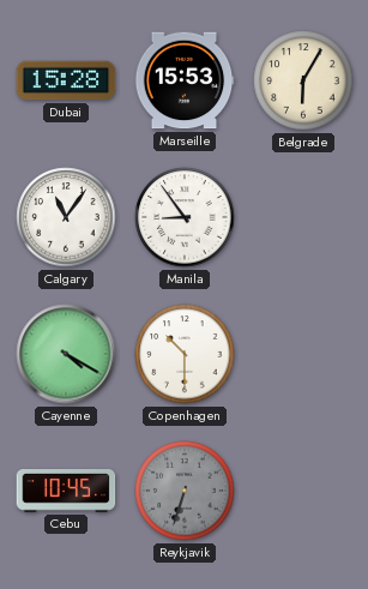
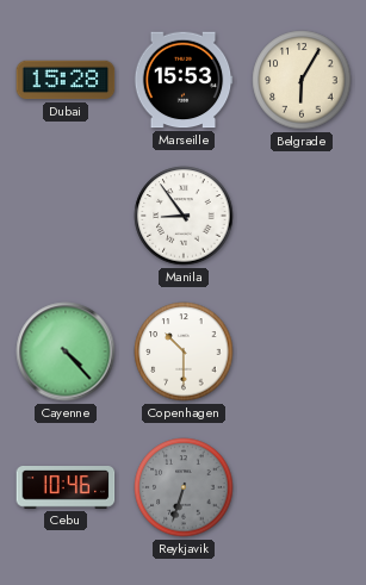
Calgary: 11:06 -> none (66, 217)
Cayenne: 4:20 -> 4:23 (66, 351)
Cebu: 10:45 -> 10:46 (66, 488)
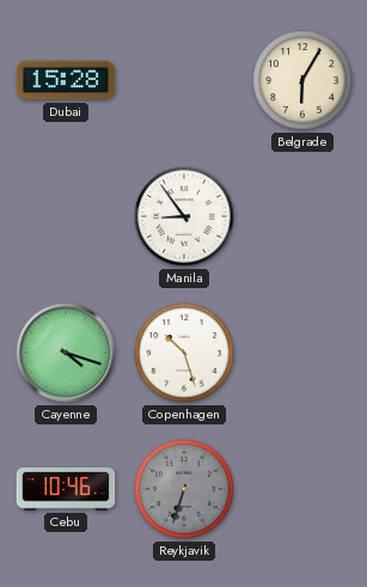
Marseille: 15:53 -> none (184, 80)
Cayenne: 4:23 -> 4:18 (66, 353)
Copenhagen: 10:30 -> 10:27 (184, 353)
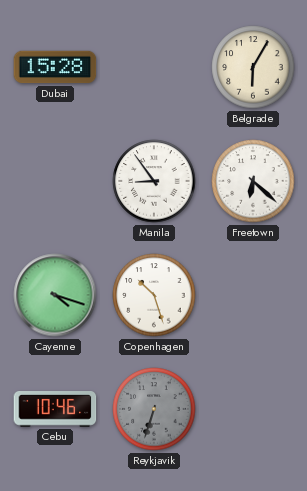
Freetown: none -> 6:22 (253, 181)
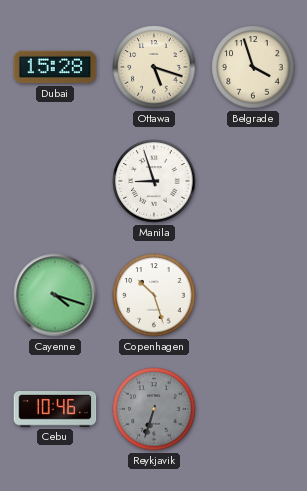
Ottawa: none -> 5:18 (154, 67)
Belgrade: 6:05 -> 3:57 (253, 67)
Manila: 8:54 -> 8:57 (154, 181)
Freetown: 6:22 -> none (253, 181)
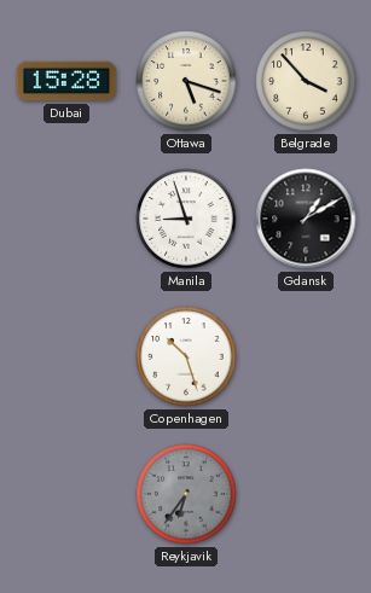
Belgrade: 3:57 -> 3:53 (306, 81)
Gdansk: none -> 1:10 (306, 219)
Cayenne: 4:18 -> none (55, 295)
Cebu: 10:46 -> none (55, 410)
Reykjavik: 6:33 -> 6:36 (186, 494)
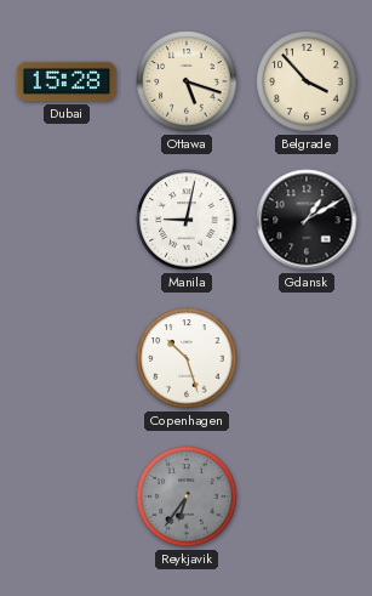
Manila: 8:57 -> 9:02 (187, 220)
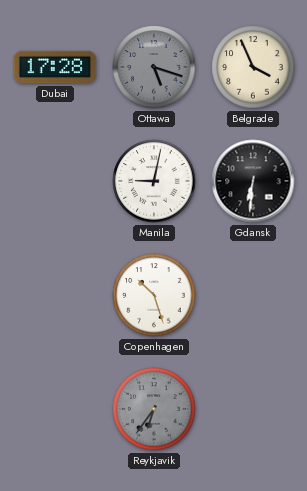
Dubai: 15:28 -> 17:28 (55, 67)
Ottawa dial: cream -> grey (154, 67)
Belgrade: 3:53 -> 3:56 (253, 67)
Gdansk: 1:10 -> 6:31 (253, 181)
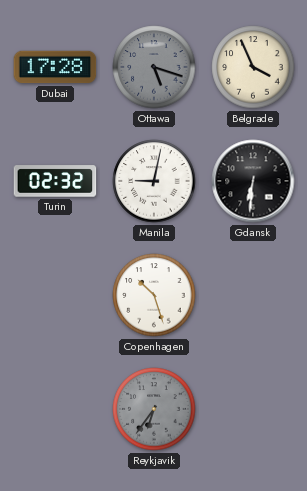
Turin: none -> 02:32 (55, 181)
